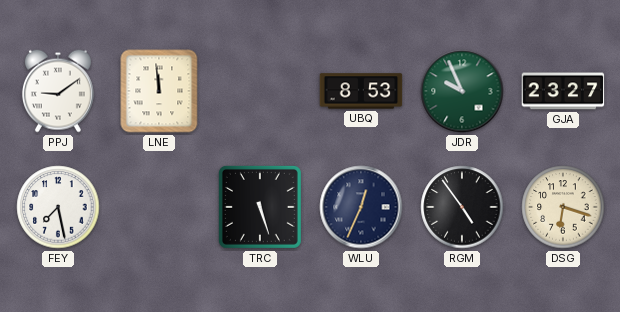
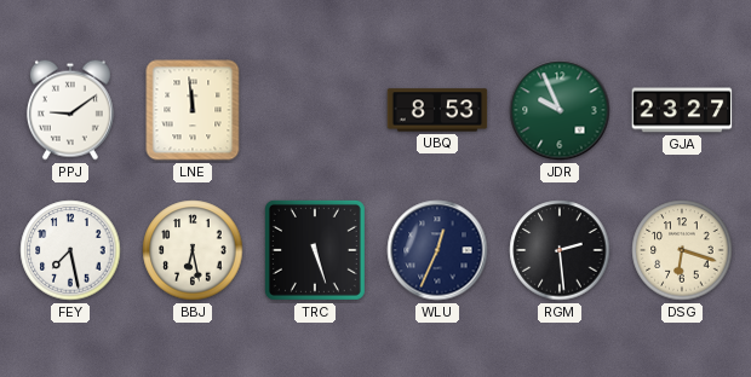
BBJ: none -> 6:28 (193, 250)
RGM: 4:54 -> 2:29 (560, 250)
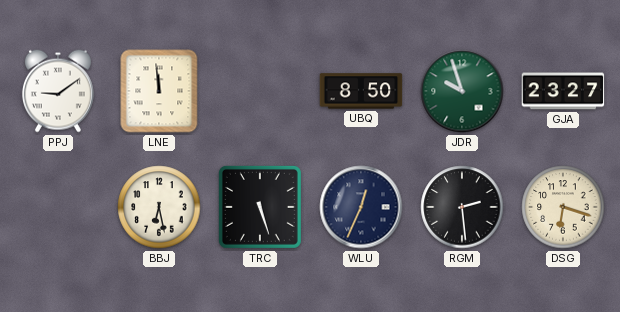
UBQ: 8:53 -> 8:50 (361, 91)
JDR: 9:56 -> 9:57 (462, 91)
FEY: 7:28 -> none (70, 250)
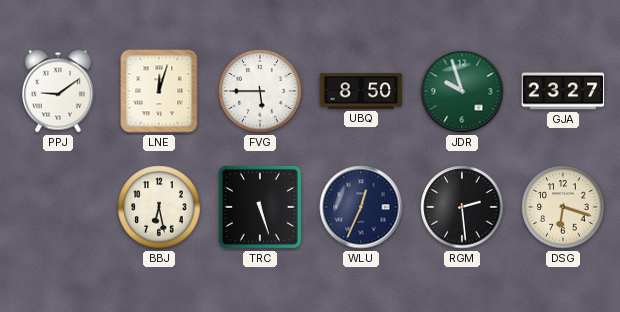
LNE: 11:59 -> 12:03 (159, 91)
FVG: none -> 5:45 (260, 91)
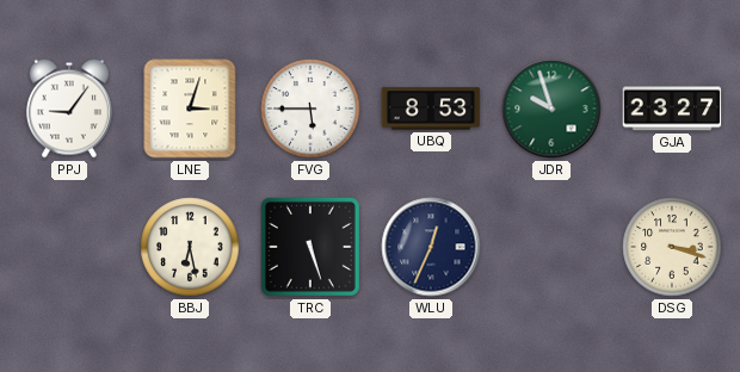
PPJ: 9:09 -> 9:06 (69, 108)
LNE: 12:03 -> 3:03 (190, 108)
UBQ: 8:50 -> 8:53 (431, 108)
RGM: 2:29 -> none (462, 207)
DSG: 6:18 -> 3:18 (672, 247)
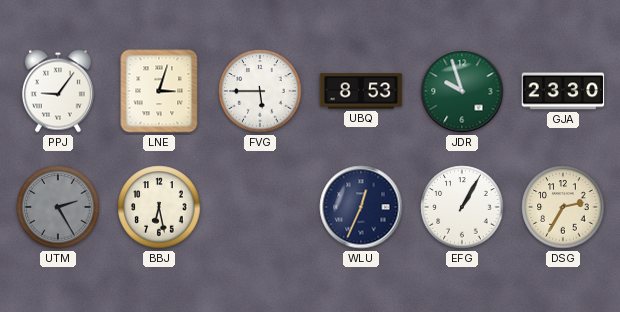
GJA: 23:27 -> 23:30 (563, 91)
UTM: none -> 2:25 (58, 207)
TRC: 5:27 -> none (310, 247)
EFG: none -> 1:05 (462, 207)
DSG: 3:18 -> 2:35 (563, 207)
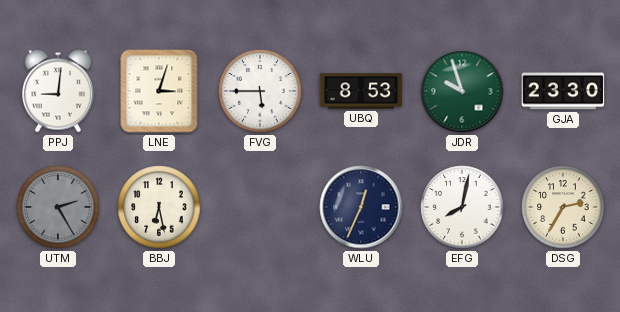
PPJ: 9:06 -> 9:01 (58, 91)
EFG: 1:05 -> 8:02 (462, 207)
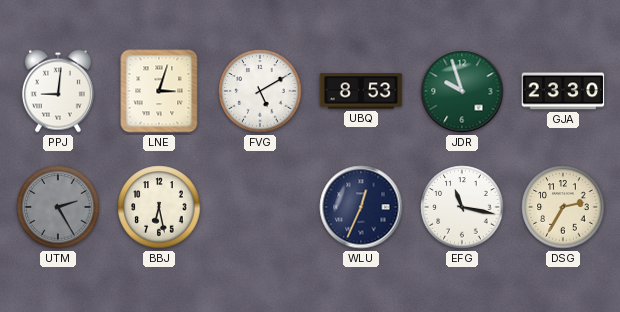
FVG: 5:45 -> 5:10 (260, 91)
EFG: 8:02 -> 11:17 (462, 207)
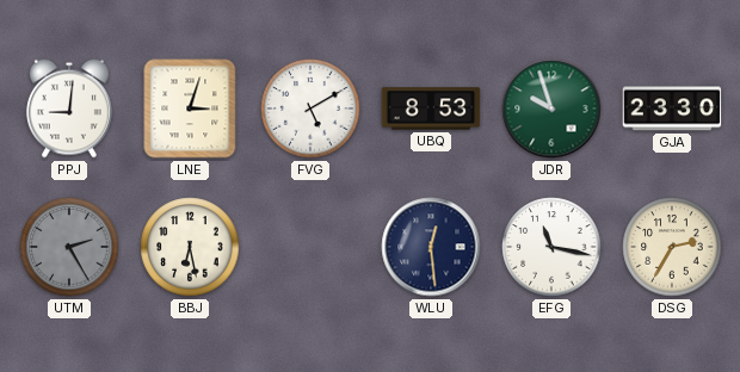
WLU: 12:34 -> 12:29 (431, 247)
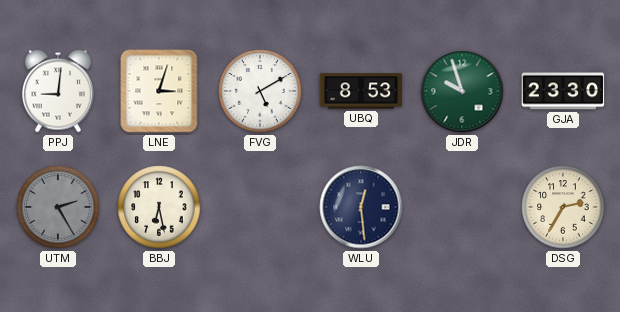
EFG: 11:17 -> none (551, 247)
